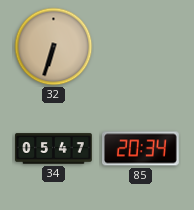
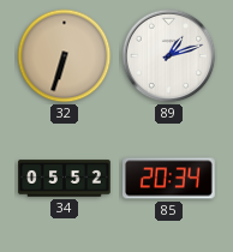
89: none -> 1:12 (169, 56)
34: 05:47 -> 05:52 (65, 179)
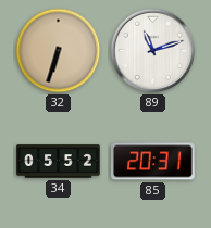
89: 1:12 -> 11:12 (153, 51)
85: 20:34 -> 20:31 (153, 162)
